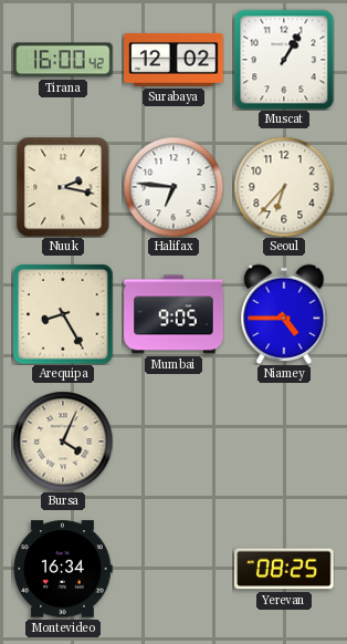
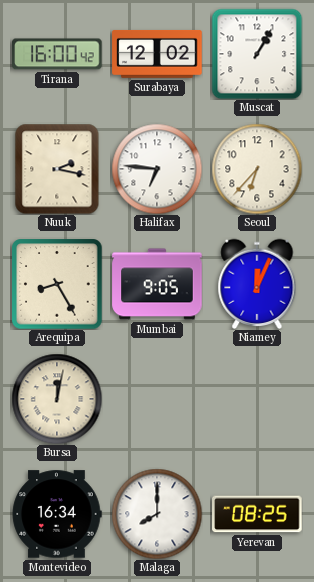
Niamey: 4:45 -> 12:04 (257, 283)
Bursa: 4:04 -> 12:02 (57, 399)
Malaga: none -> 8:00 (157, 514)
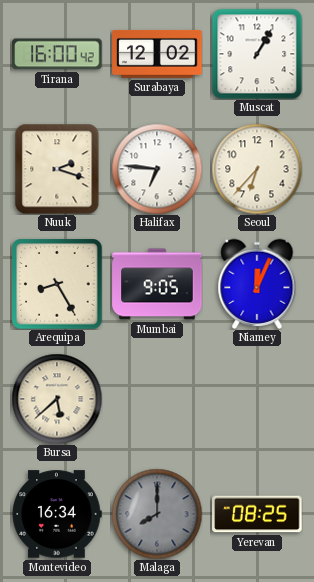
Nuuk: 2:17 -> 2:18 (57, 169)
Bursa: 12:02 -> 5:38 (57, 399)
Malaga dial: white -> grey (157, 514)
